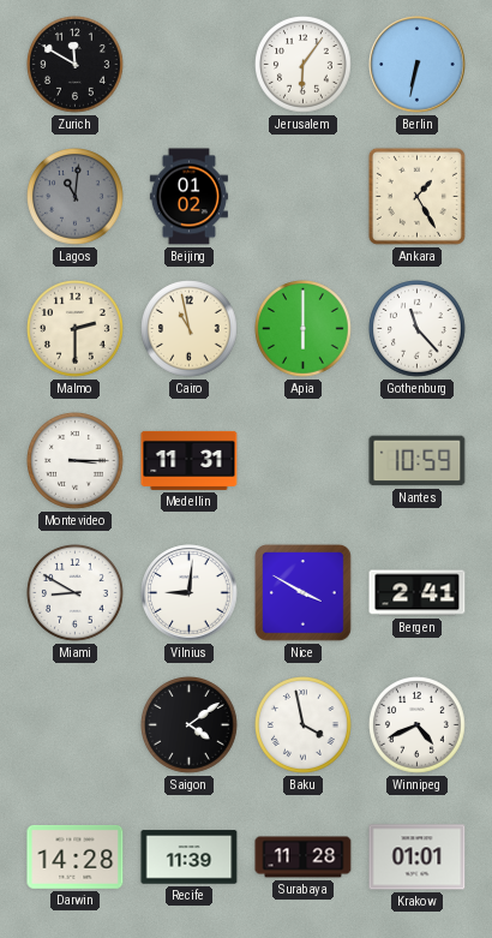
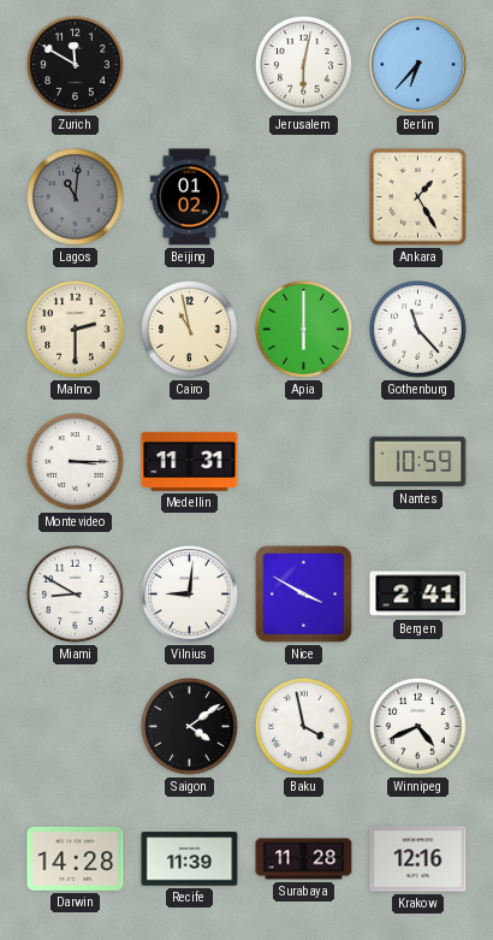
Jerusalem: 6:06 -> 6:02 (304, 65)
Berlin: 6:32 -> 6:37 (418, 65)
Krakow: 01:01 -> 12:16 (418, 859)
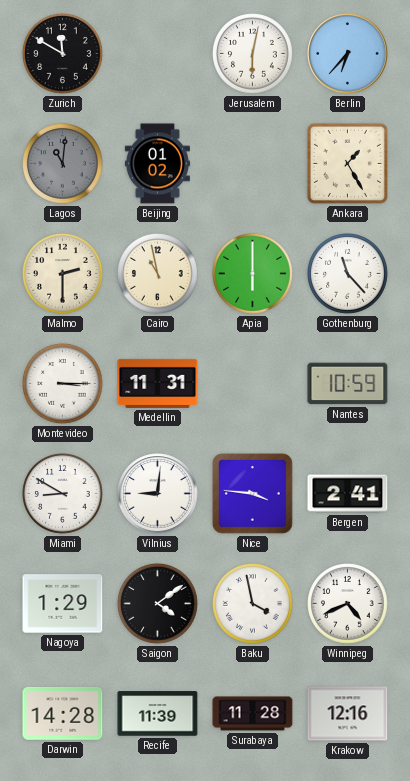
Nice: 3:50 -> 3:46 (252, 493)
Nagoya: none -> 1:29 (63, 604)
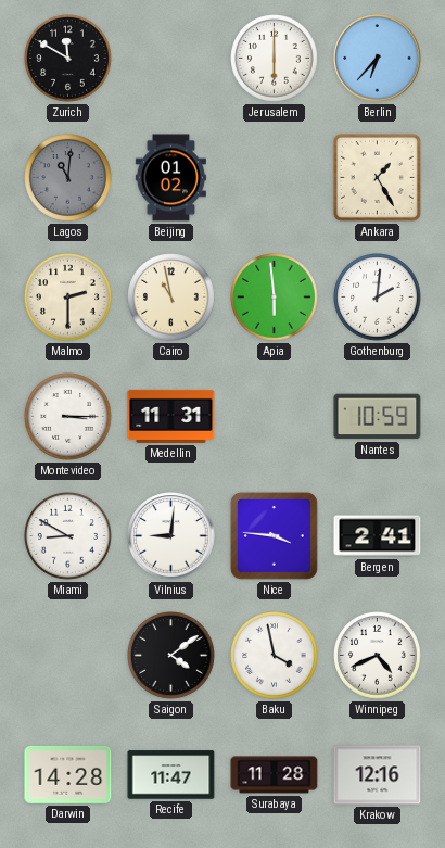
Jerusalem: 6:02 -> 6:00 (275, 59)
Apia: 6:00 -> 5:59 (275, 298)
Gothenburg: 11:23 -> 2:01 (378, 298)
Nagoya: 1:29 -> none (63, 604)
Recife: 11:39 -> 11:47 (171, 775)
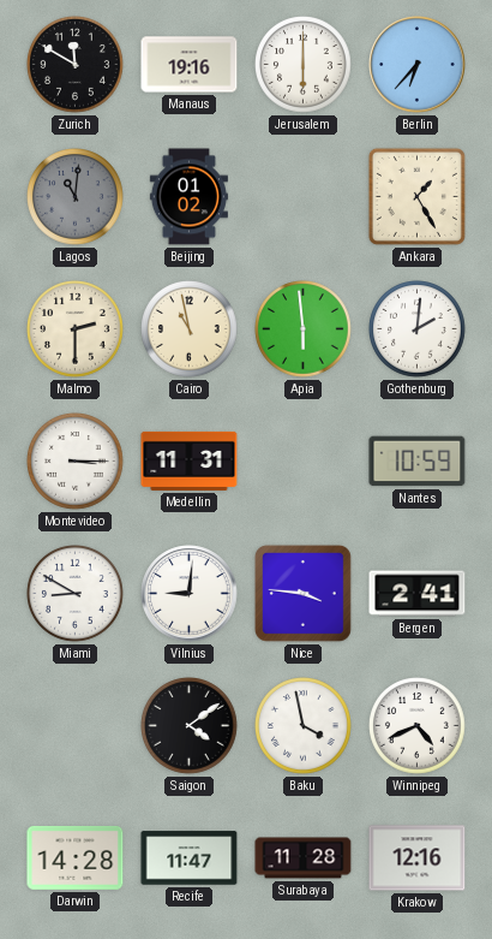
Manaus: none -> 19:16 (190, 65)
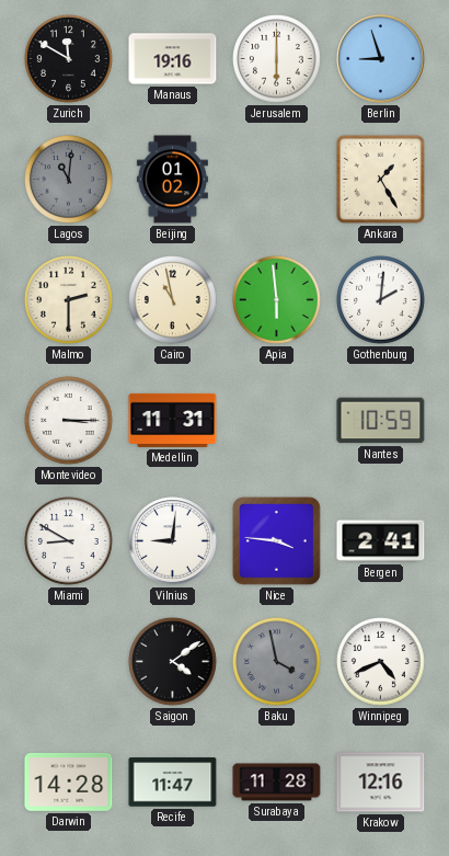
Berlin: 6:37 -> 8:57 (381, 59)
Baku dial: white -> grey (277, 662)
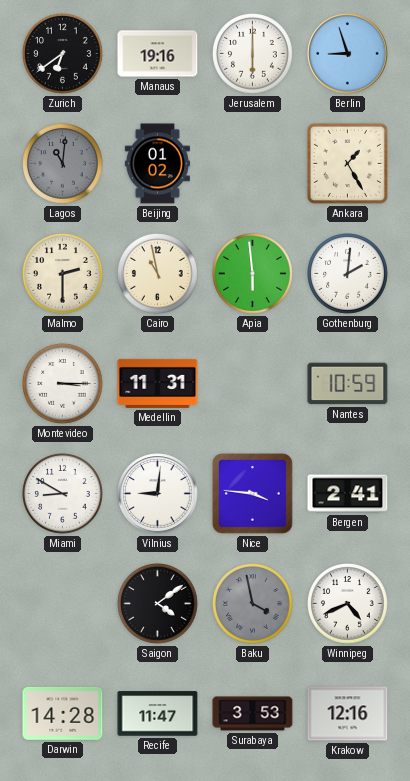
Zurich: 11:50 -> 6:39 (63, 54)
Surabaya: 11:28 -> 3:53 (253, 714)
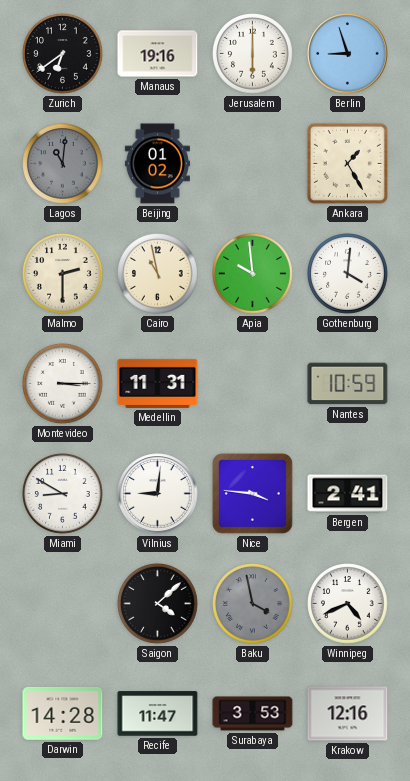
Apia: 5:59 -> 9:59 (253, 274)
Gothenburg: 2:01 -> 4:01 (348, 274)
Saigon: 4:09 -> 4:08 (158, 604)
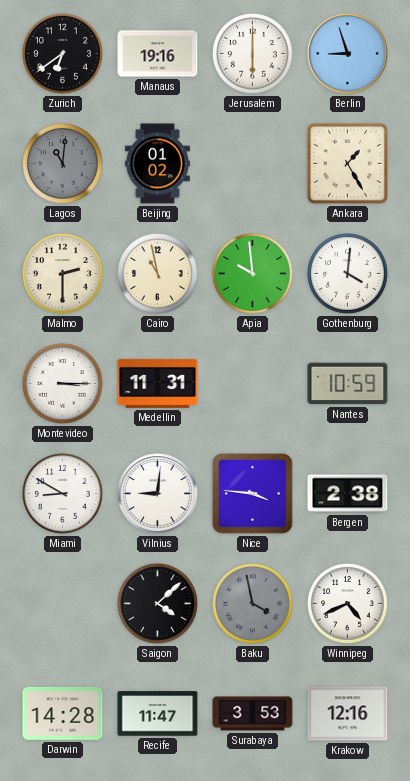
Bergen: 2:41 -> 2:38 (348, 494)
